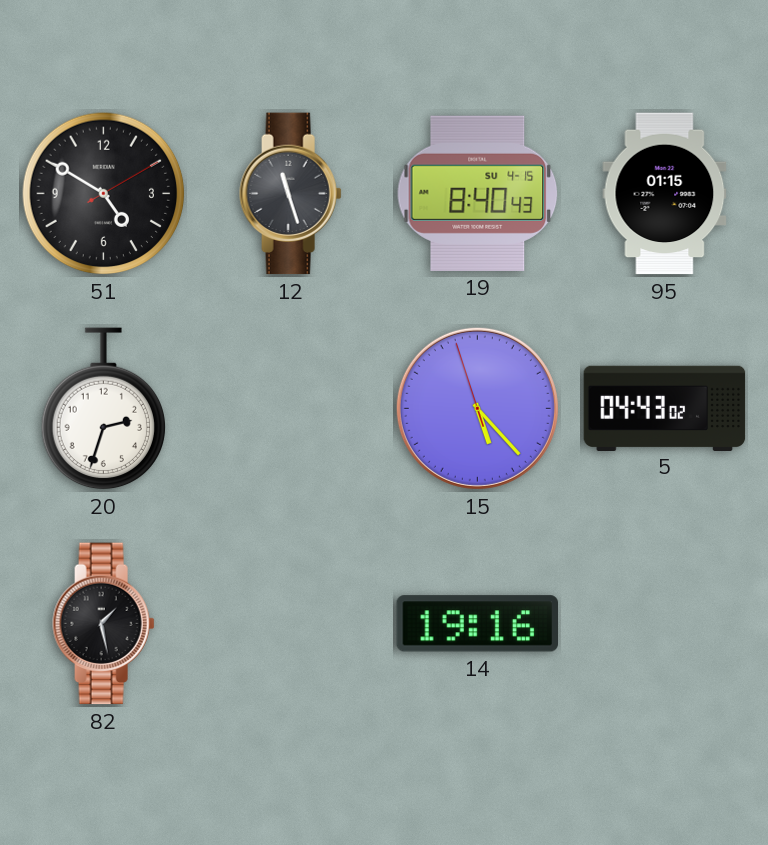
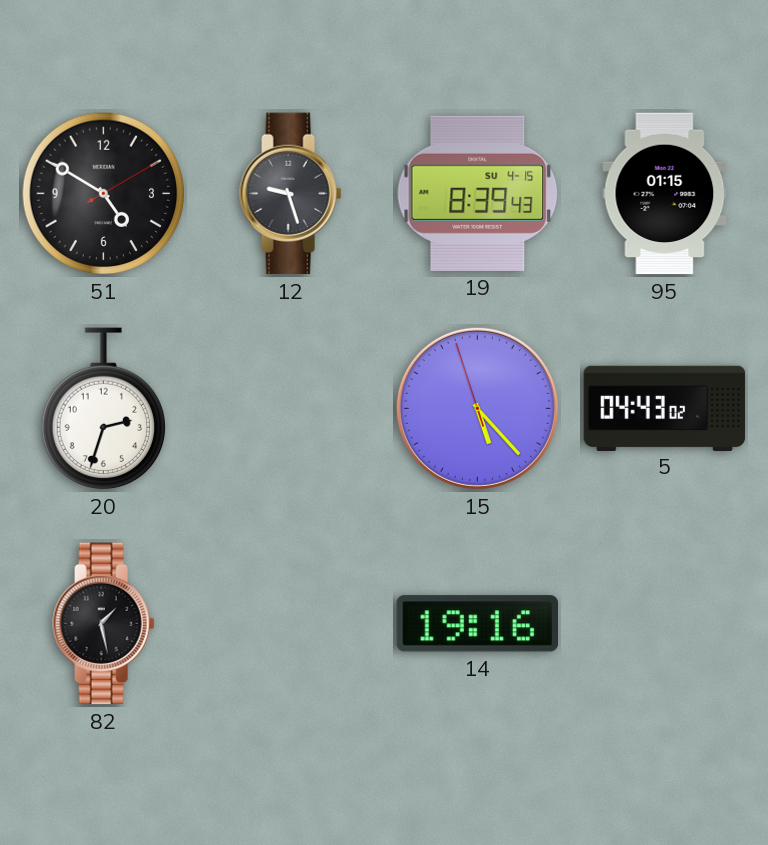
12: 11:27 -> 9:27 (291, 194)
19: 8:40 -> 8:39 (478, 193)
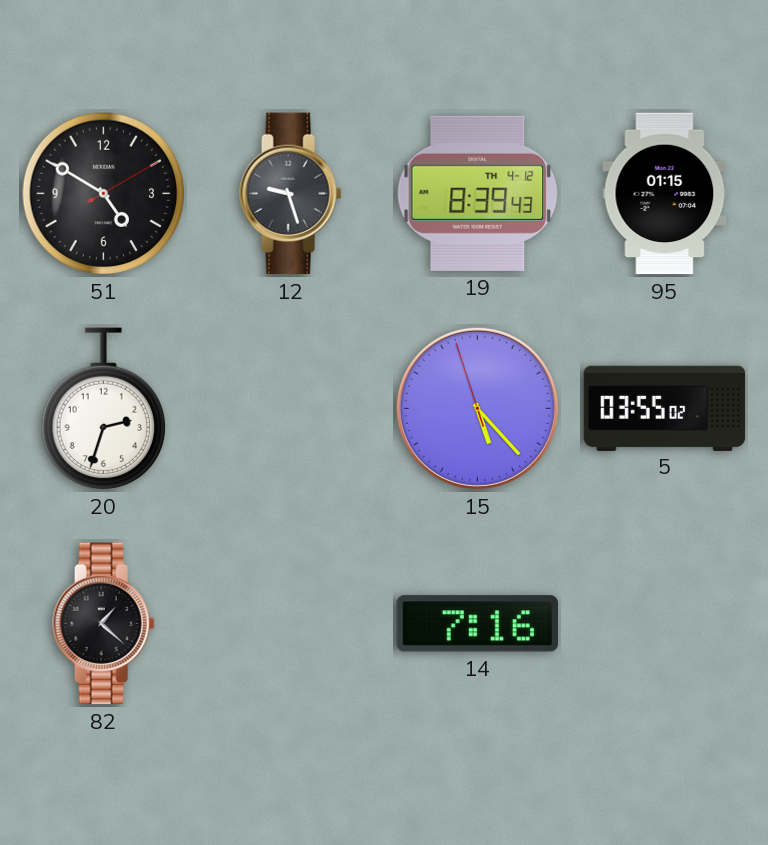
19 date: SU 4-15 -> TH 4-12 (478, 193)
5: 04:43 -> 03:55 (665, 408)
82: 1:28 -> 1:22 (104, 624)
14: 19:16 -> 7:16 (477, 624)
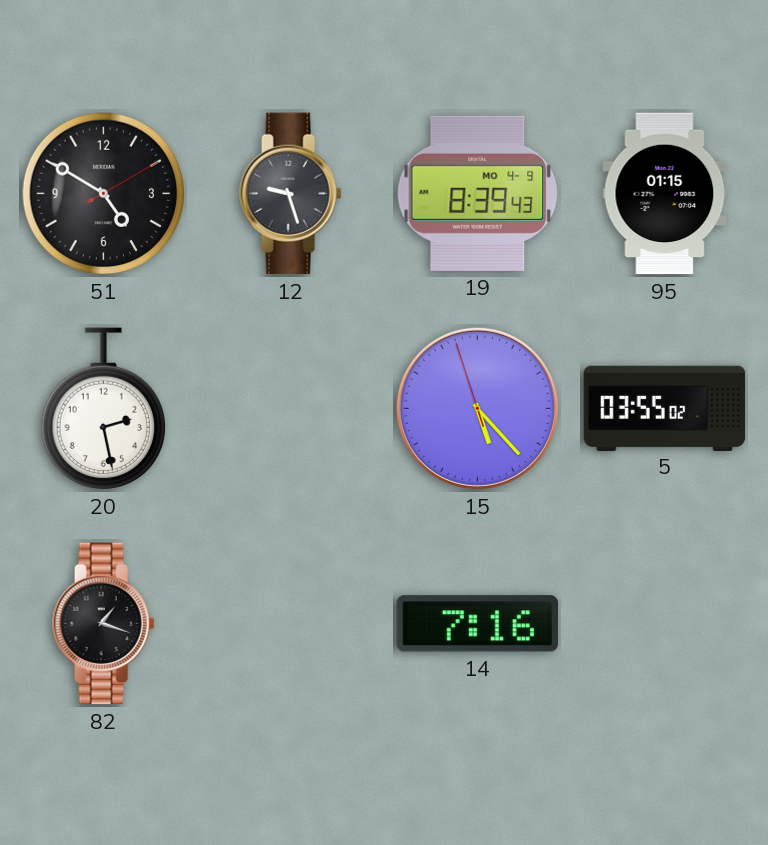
19 date: TH 4-12 -> MO 4-9 (478, 193)
20: 2:33 -> 2:28 (103, 409)
82: 1:22 -> 1:18 (104, 624)
